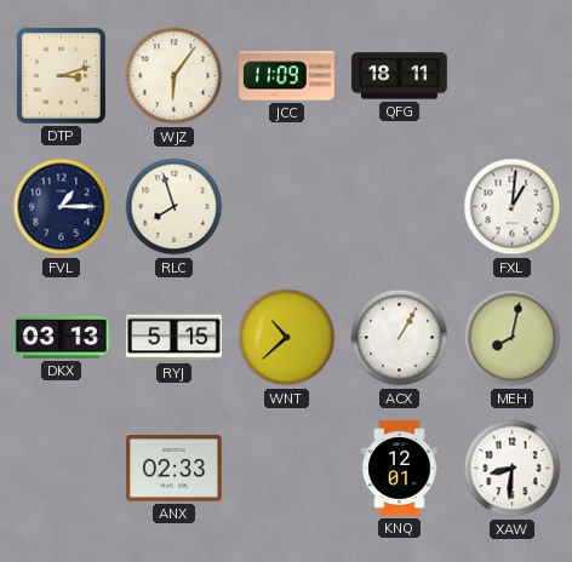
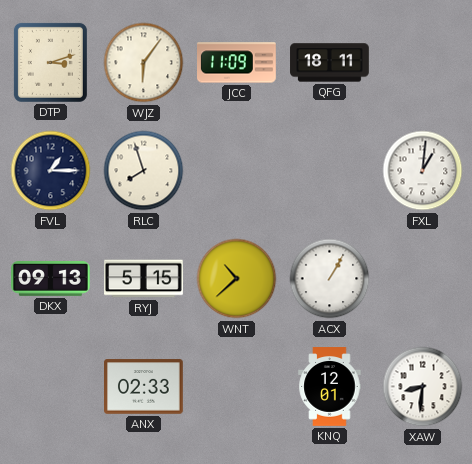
DKX: 03:13 -> 09:13 (51, 279)
MEH: 8:02 -> none (513, 338)
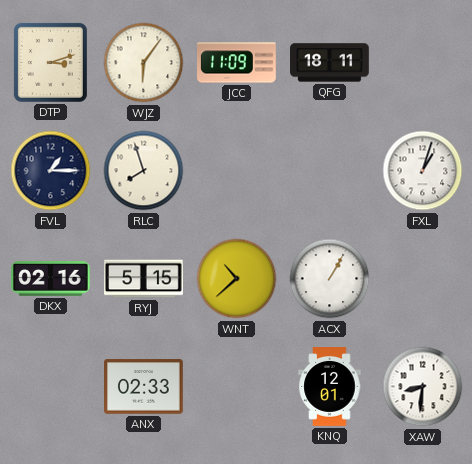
FXL: 1:01 -> 1:03 (423, 171)
DKX: 09:13 -> 02:16 (51, 279)
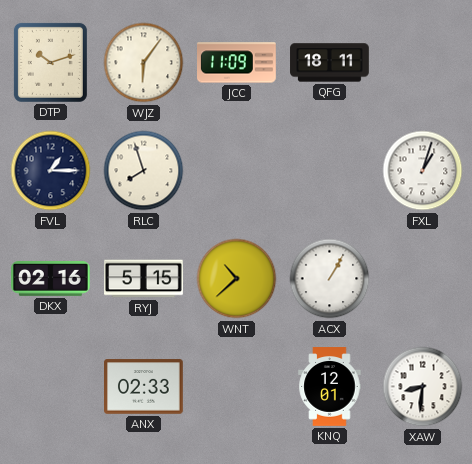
DTP: 3:12 -> 10:12 (50, 62)
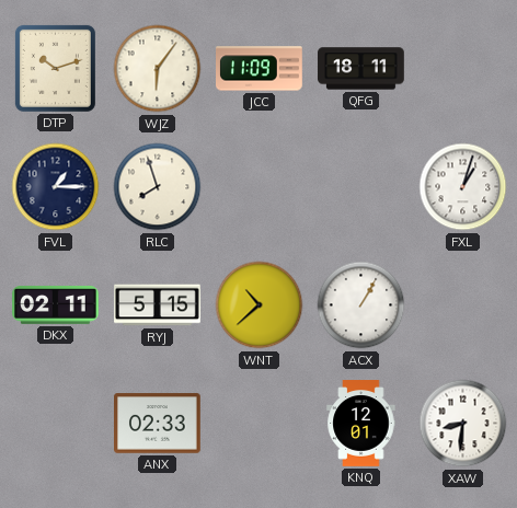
DKX: 02:16 -> 02:11 (56, 305)
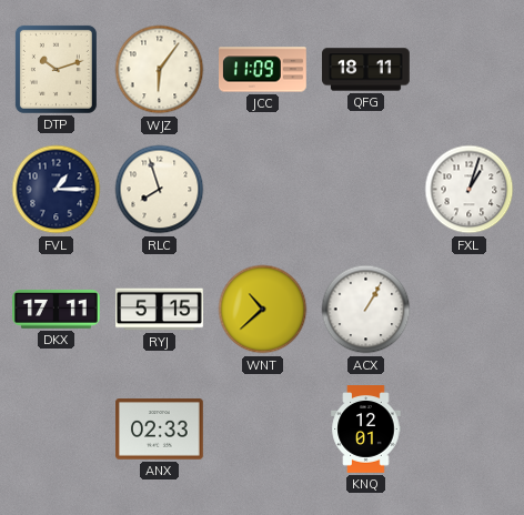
DKX: 02:11 -> 17:11 (57, 310)
XAW: 8:31 -> none (463, 424)
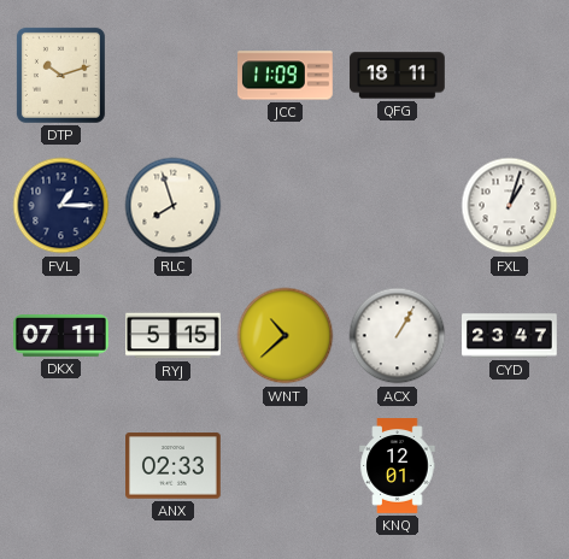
WJZ: 6:06 -> none (160, 70)
DKX: 17:11 -> 07:11 (61, 336)
CYD: none -> 23:47 (510, 336)
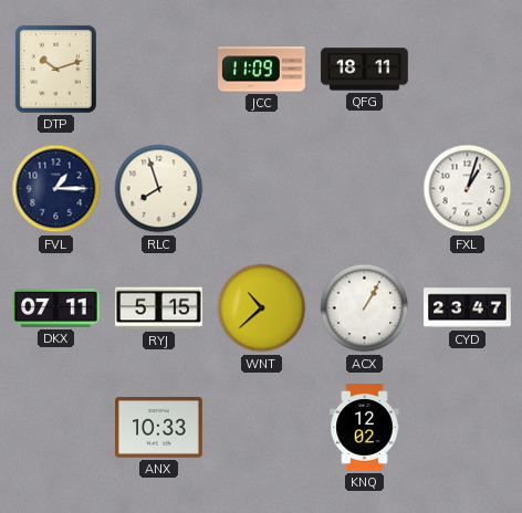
ANX: 02:33 -> 10:33 (159, 428)
KNQ: 12:01 -> 12:02 (365, 428)
